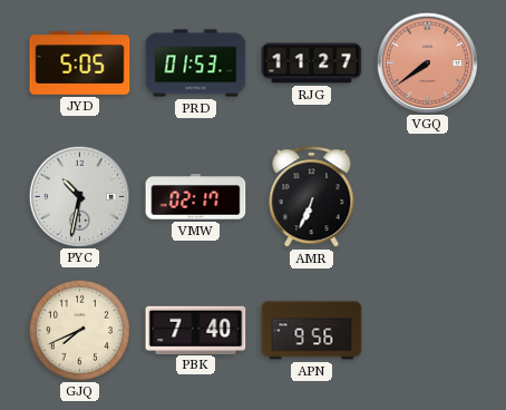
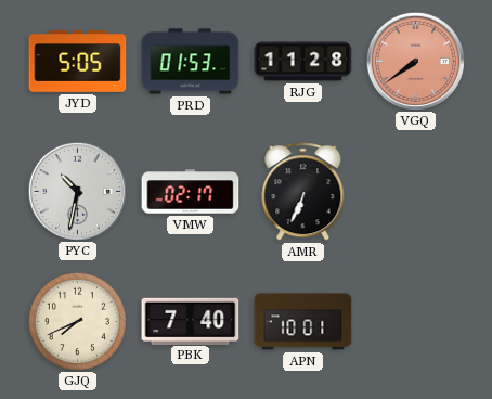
RJG: 11:27 -> 11:28 (303, 62)
APN: 9:56 -> 10:01 (303, 322)
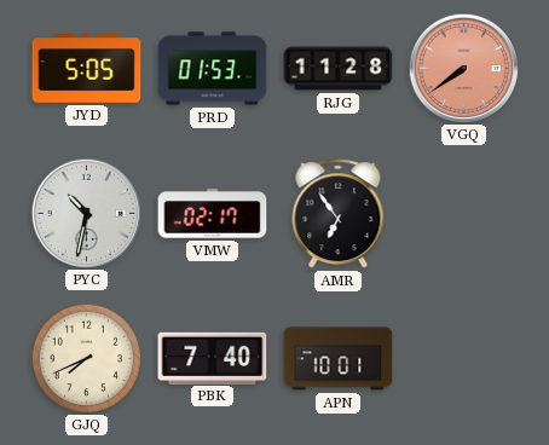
AMR: 6:34 -> 6:54 (339, 214)
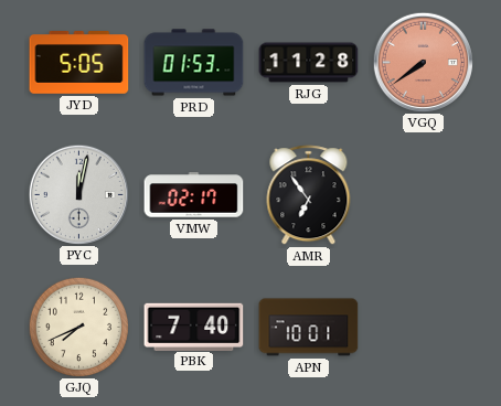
PYC: 10:32 -> 12:02 (78, 194)
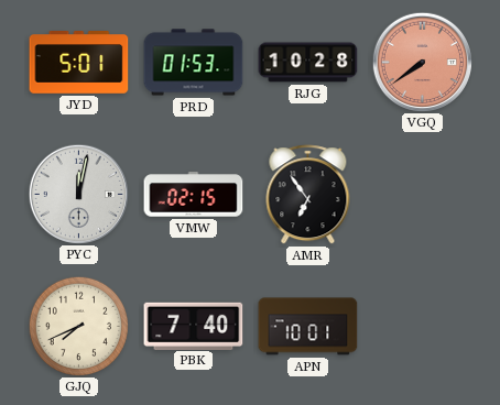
JYD: 5:05 -> 5:01 (79, 63)
RJG: 11:28 -> 10:28 (308, 63)
VMW: 02:17 -> 02:15 (194, 195)
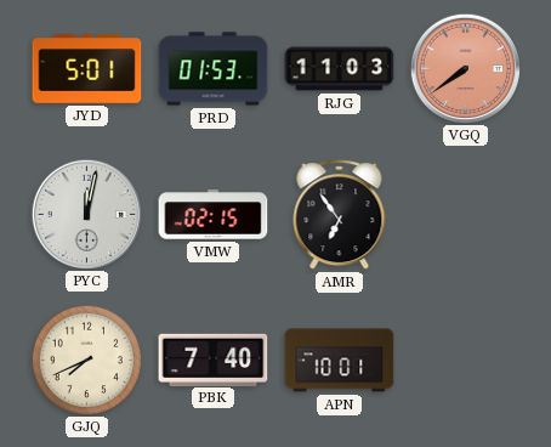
RJG: 10:28 -> 11:03 (340, 69)
